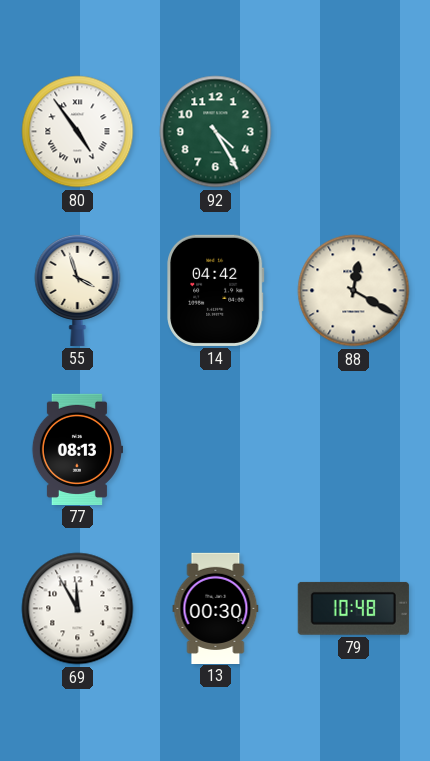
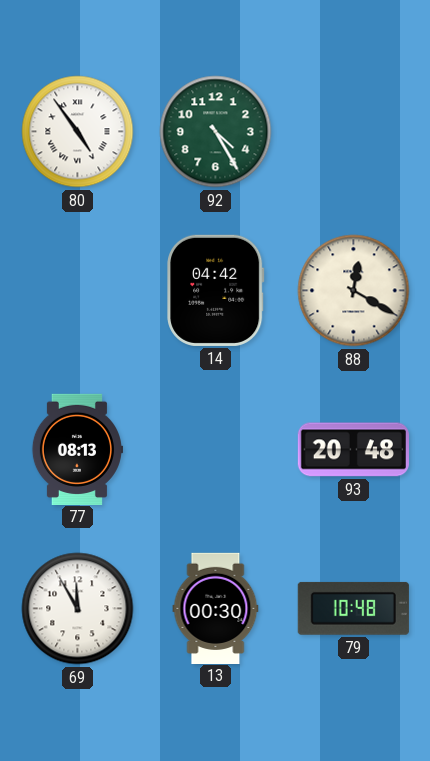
55: 3:57 -> none (78, 290)
93: none -> 20:48 (353, 450)
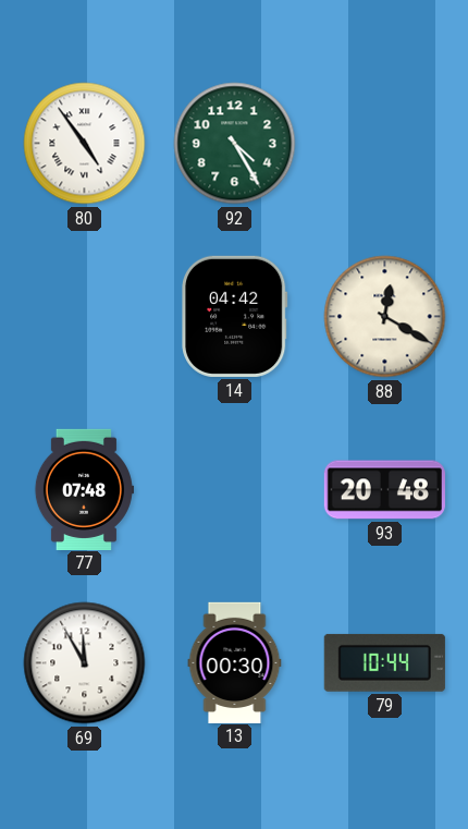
77: 08:13 -> 07:48 (84, 489)
79: 10:48 -> 10:44 (384, 662)
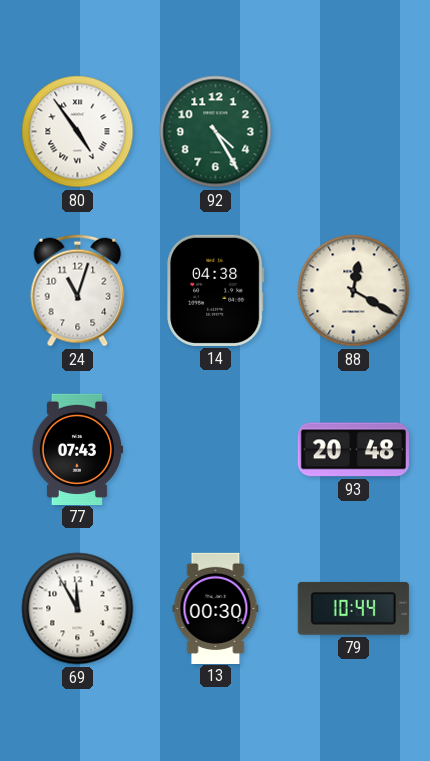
24: none -> 11:03 (78, 291)
14: 04:42 -> 04:38 (216, 290)
77: 07:48 -> 07:43 (77, 449)
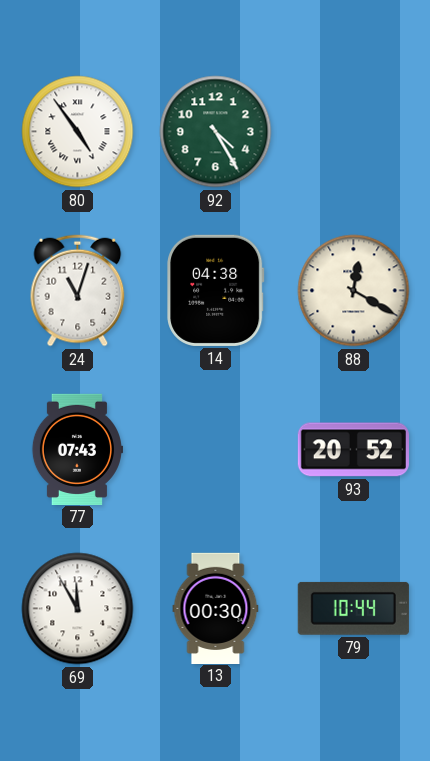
93: 20:48 -> 20:52 (353, 450)
